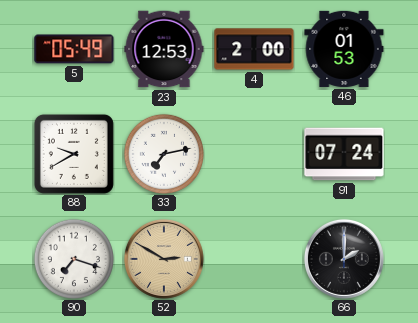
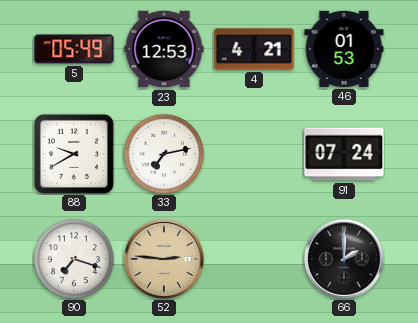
4: 2:00 -> 4:21 (254, 49)
52: 2:50 -> 2:46 (164, 259)
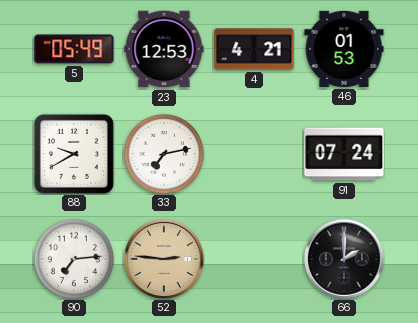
90: 7:18 -> 7:14 (73, 258)
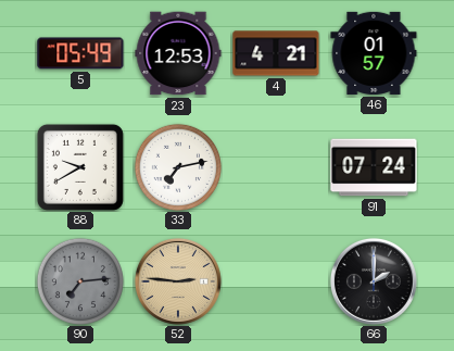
46: 01:53 -> 01:57 (374, 53)
90 dial: white -> grey (79, 280)
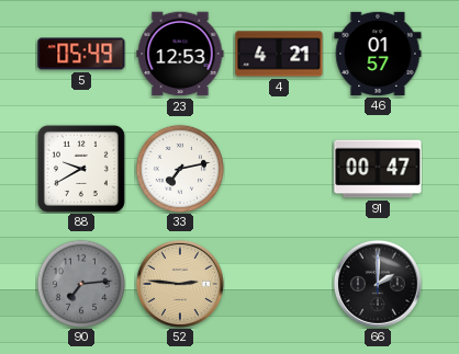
91: 07:24 -> 00:47 (378, 169)
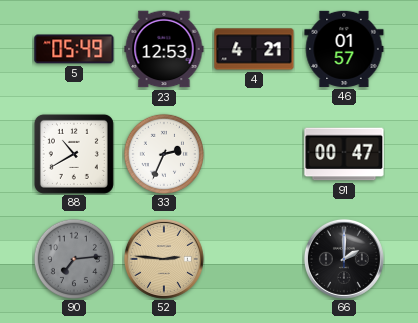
88: 9:40 -> 10:40 (74, 154)
33: 7:13 -> 2:34 (163, 153)
